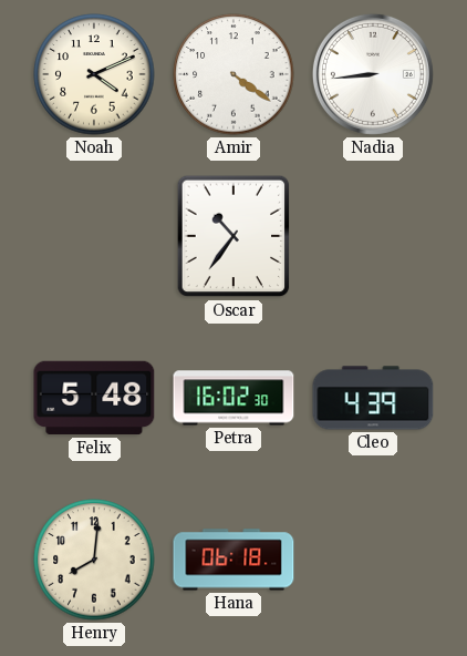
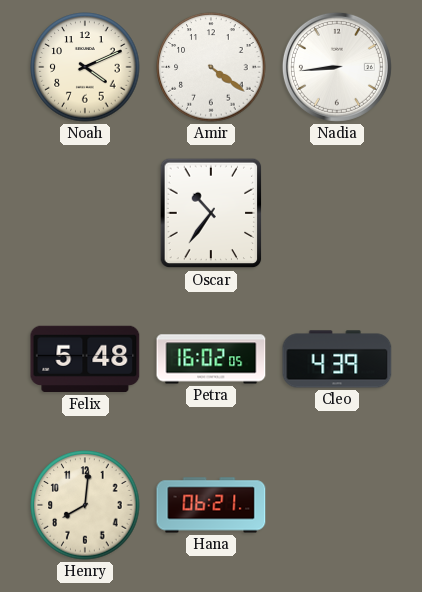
Petra: 16:02:30 -> 16:02:05 (211, 359)
Hana: 06:18 -> 06:21 (211, 505)
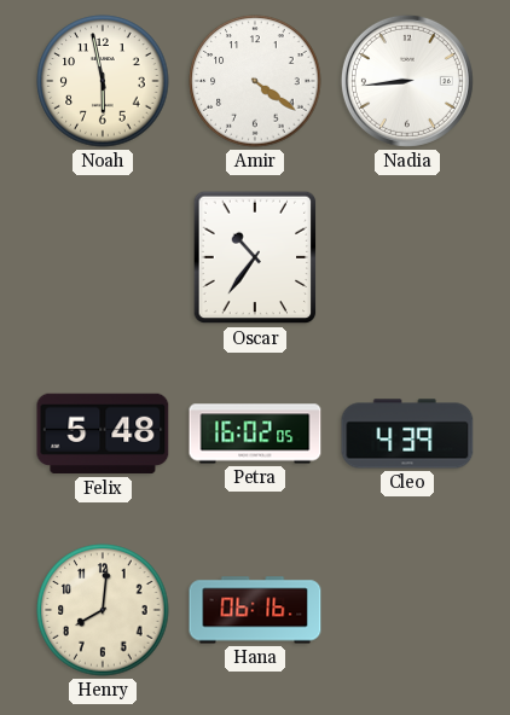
Noah: 4:11 -> 5:58 (103, 81)
Hana: 06:21 -> 06:16 (255, 610)
